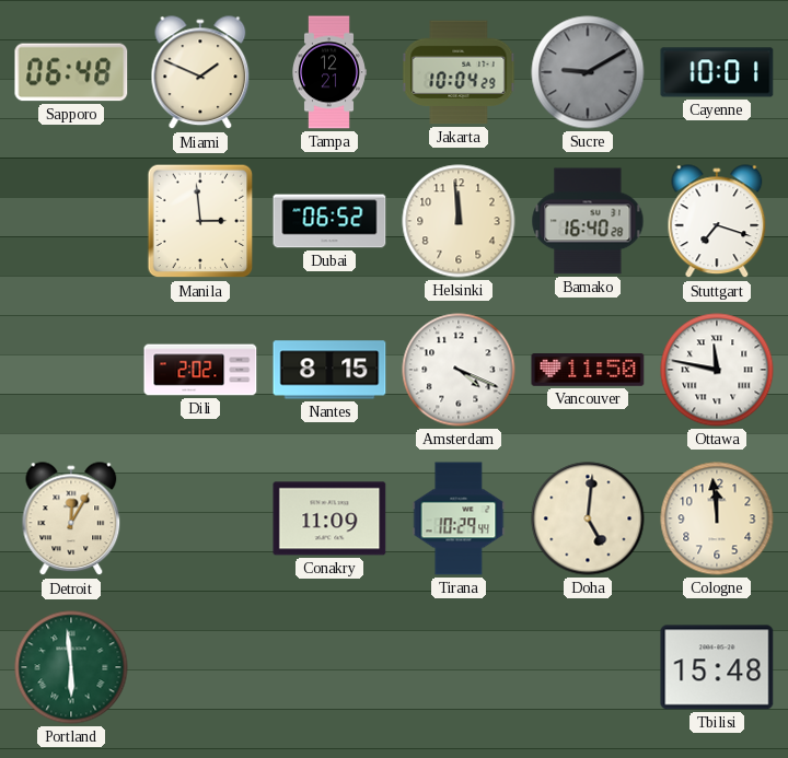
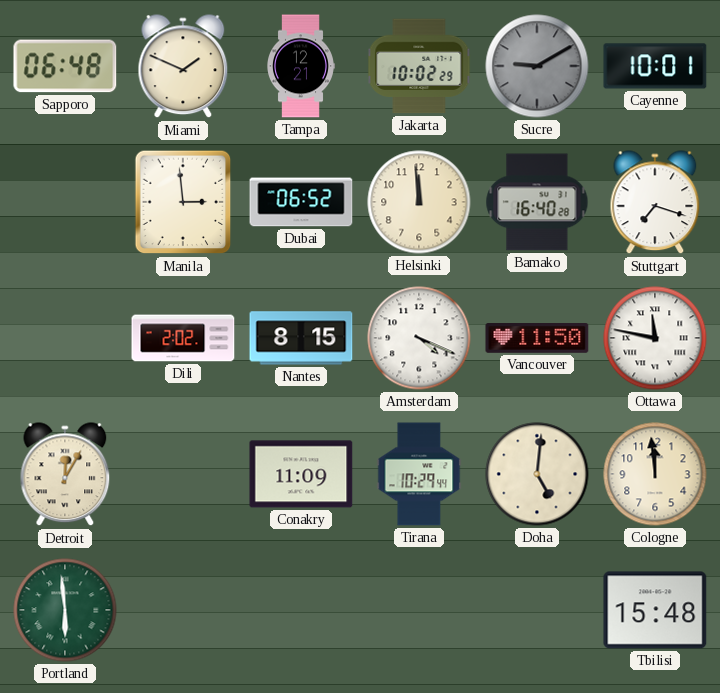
Jakarta: 10:04 -> 10:02 (419, 66)
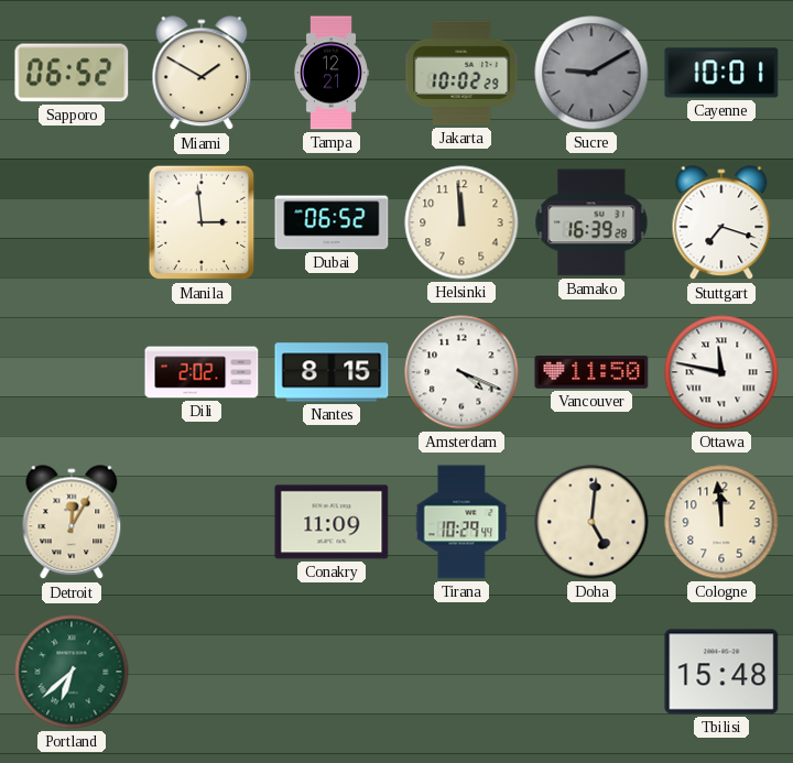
Sapporo: 06:48 -> 06:52 (72, 73)
Miami: 1:49 -> 1:50 (202, 74)
Bamako: 16:40 -> 16:39 (591, 222)
Portland: 5:59 -> 6:38 (72, 672)
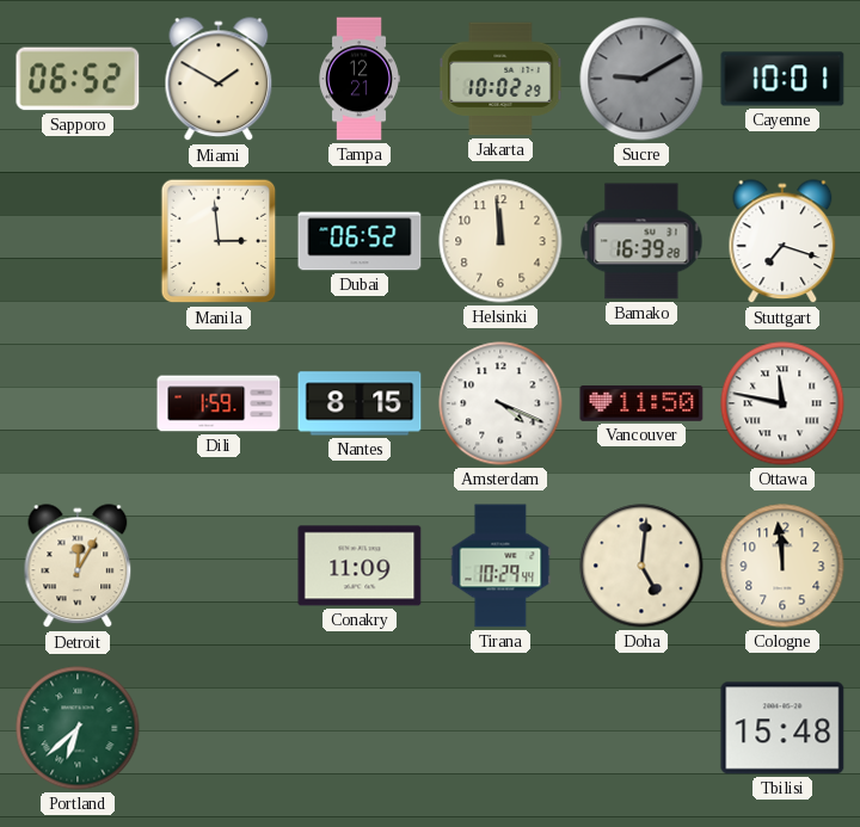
Dili: 2:02 -> 1:59 (219, 403)
